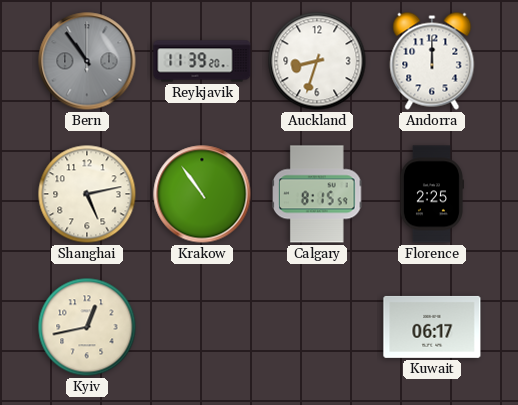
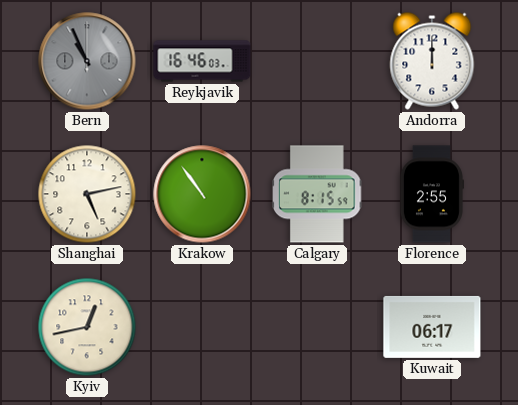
Bern: 10:54 -> 10:56 (87, 61)
Reykjavik: 11:39 -> 16:46 (202, 61)
Auckland: 8:33 -> none (317, 61)
Florence: 2:25 -> 2:55 (431, 194)
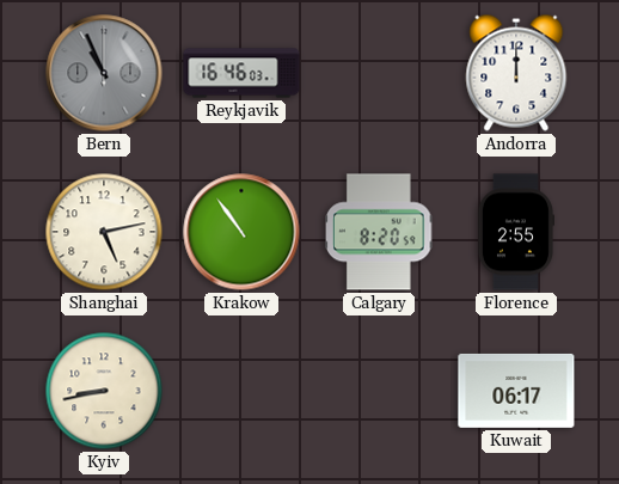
Calgary: 8:15 -> 8:20 (380, 232)
Kyiv: 12:43 -> 8:43 (104, 391)
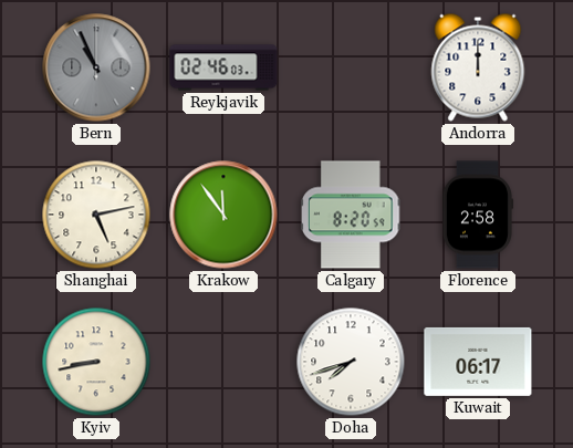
Reykjavik: 16:46 -> 02:46 (223, 67)
Krakow: 10:54 -> 11:54 (223, 215)
Florence: 2:55 -> 2:58 (477, 215)
Doha: none -> 7:42 (351, 362)
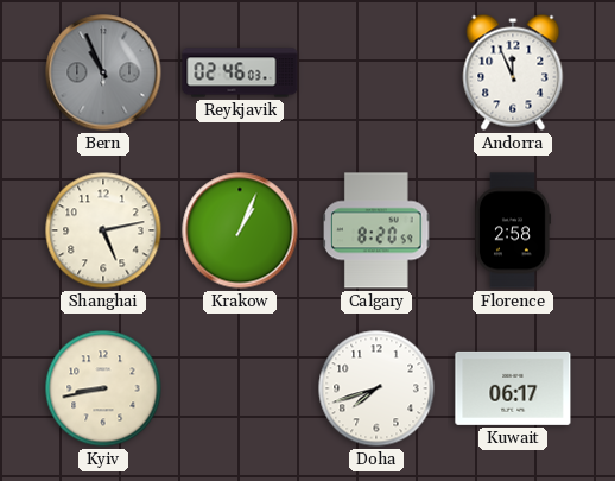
Andorra: 12:00 -> 11:56 (513, 72)
Krakow: 11:54 -> 1:04 (240, 230)
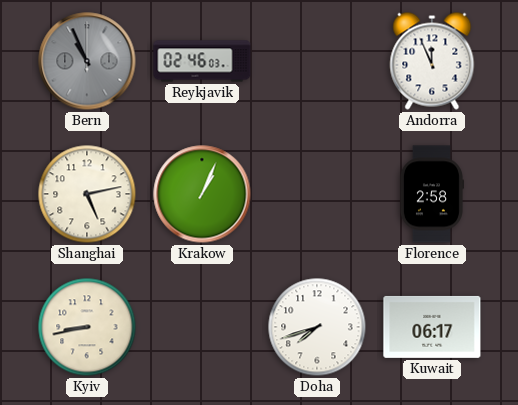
Calgary: 8:20 -> none (378, 230)
